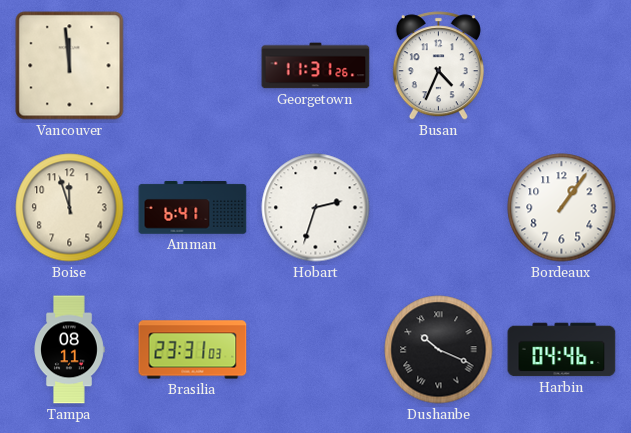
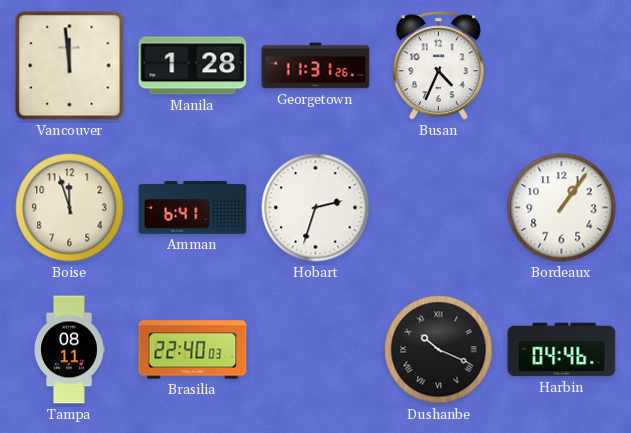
Manila: none -> 1:28 (193, 66)
Brasilia: 23:31 -> 22:40 (193, 350)
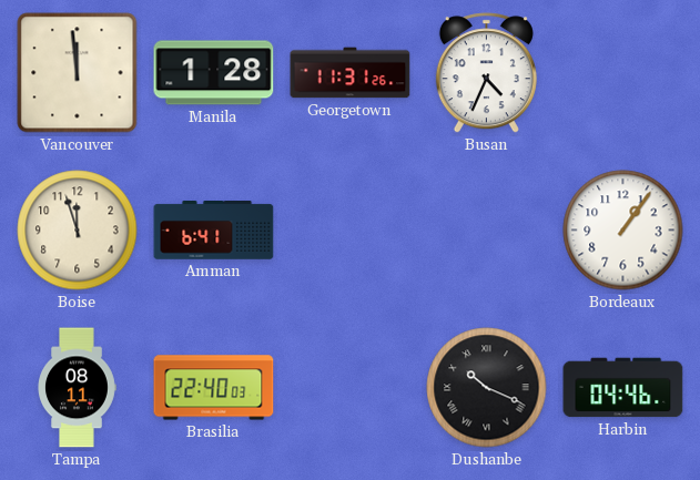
Hobart: 2:33 -> none (316, 208)
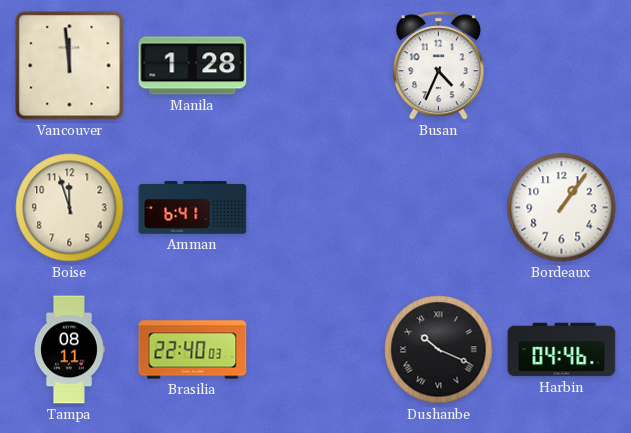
Georgetown: 11:31 -> none (351, 73)
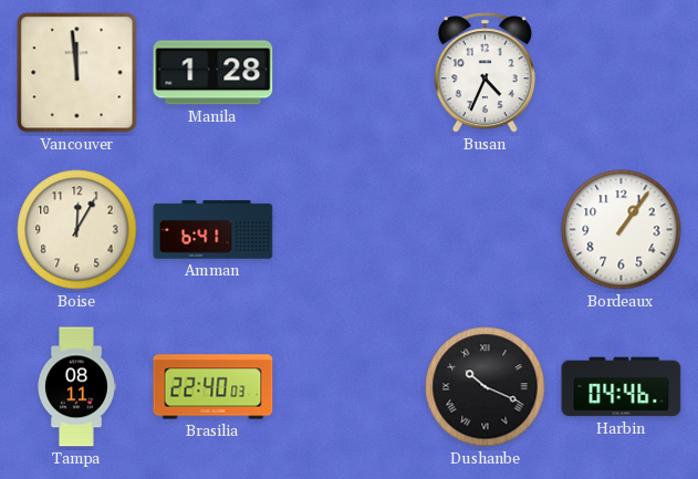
Boise: 11:57 -> 12:05 (77, 230)
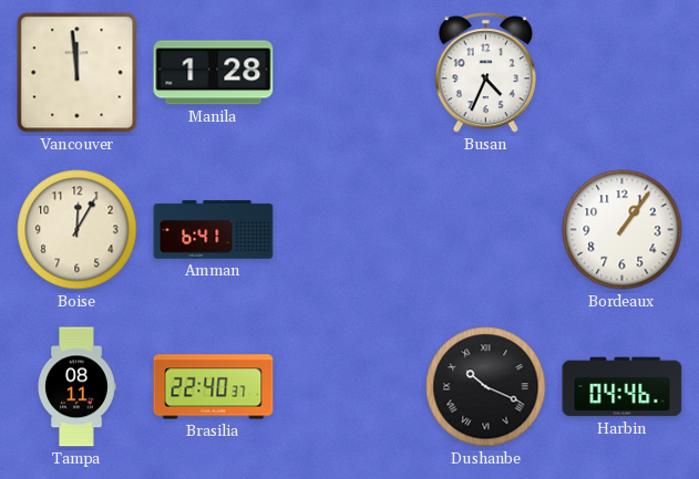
Brasilia: 22:40:03 -> 22:40:37 (214, 387)
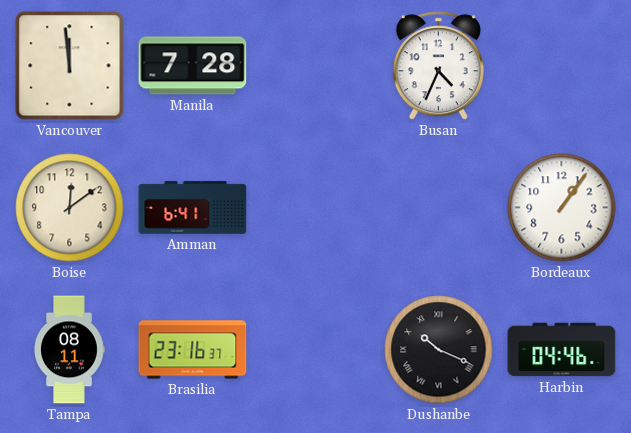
Manila: 1:28 -> 7:28 (193, 66)
Boise: 12:05 -> 12:09 (70, 208)
Brasilia: 22:40 -> 23:16 (193, 350)
